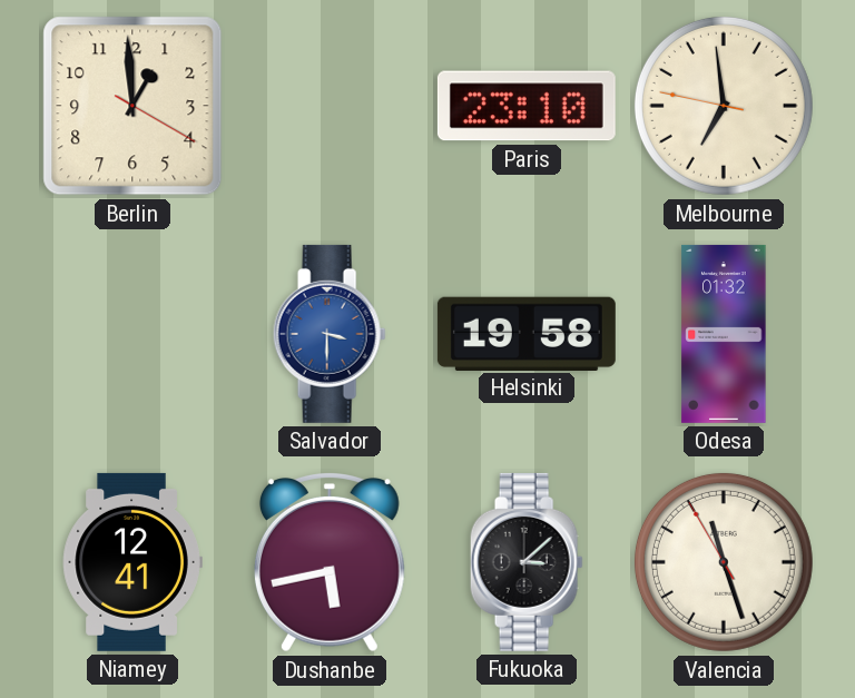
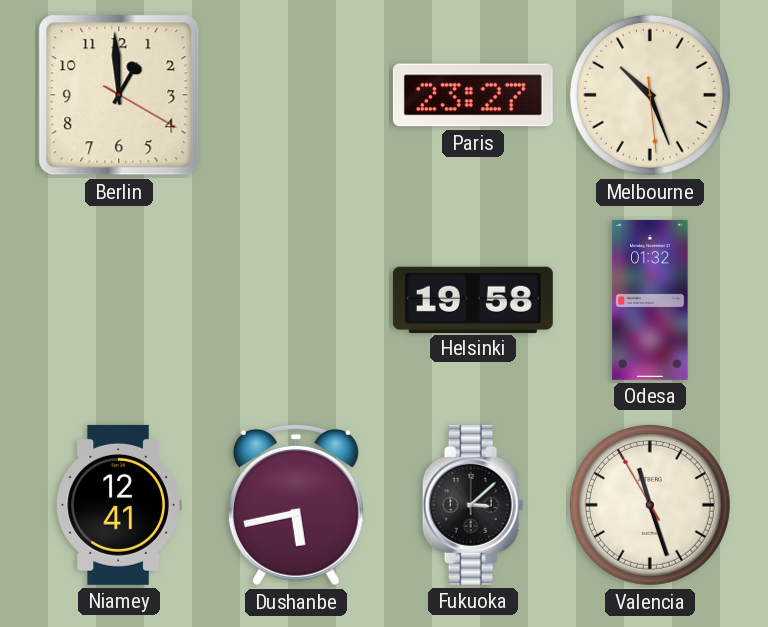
Paris: 23:10 -> 23:27 (473, 95)
Melbourne: 6:58 -> 10:26 (650, 95)
Salvador: 3:30 -> none (330, 334)
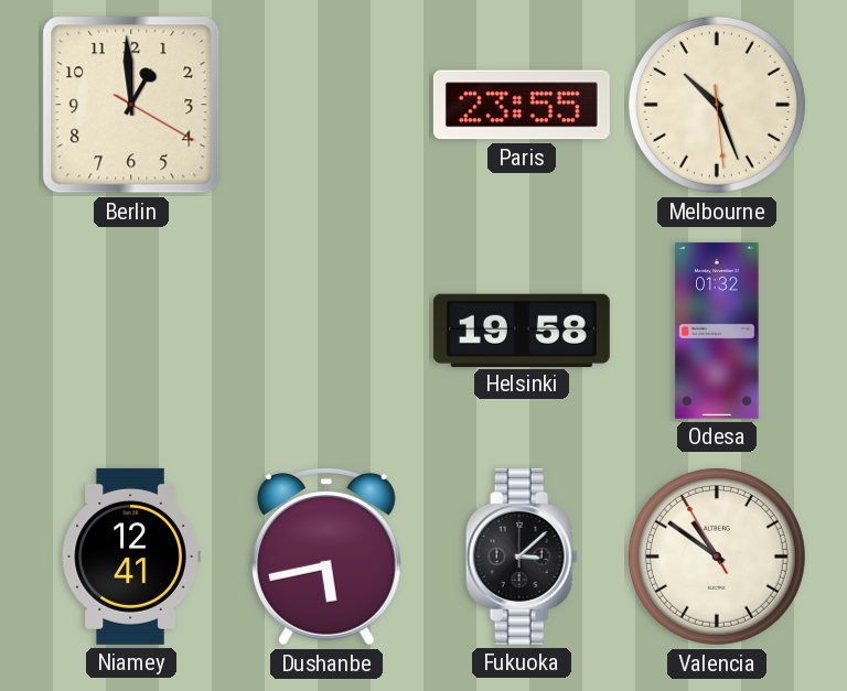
Paris: 23:27 -> 23:55 (522, 105)
Valencia: 11:26 -> 10:50 (717, 557)
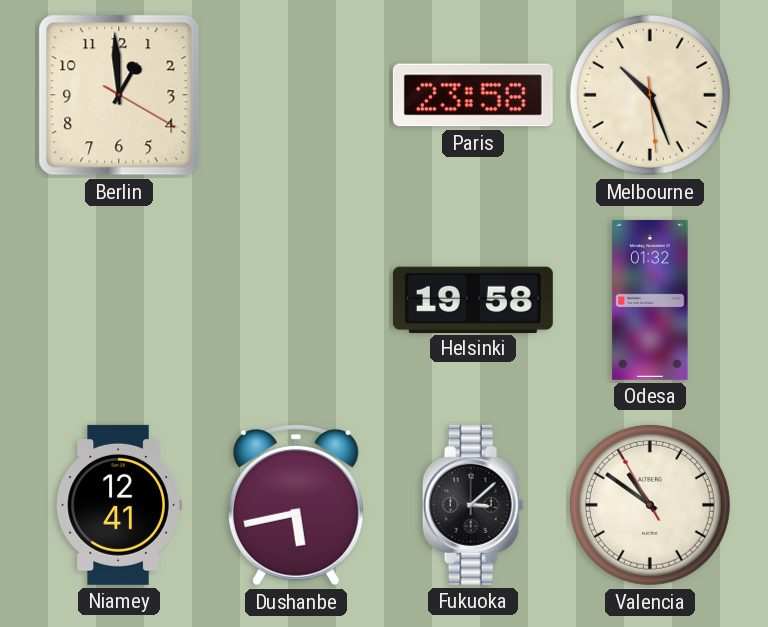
Paris: 23:55 -> 23:58 (473, 95)
